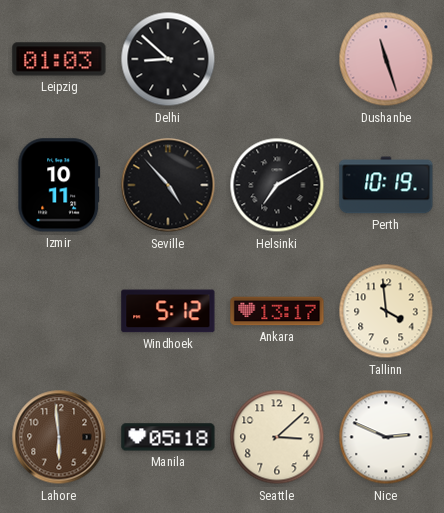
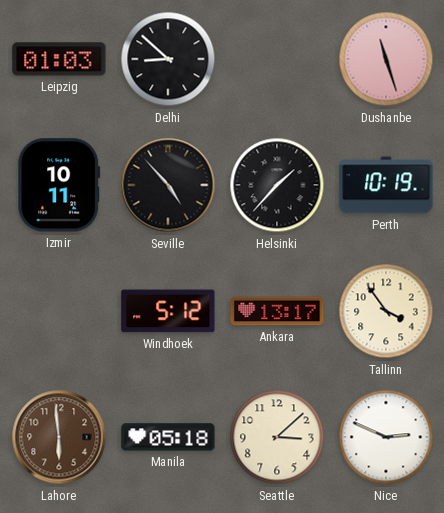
Helsinki: 7:10 -> 1:37 (277, 185)
Tallinn: 3:59 -> 3:54 (386, 311)
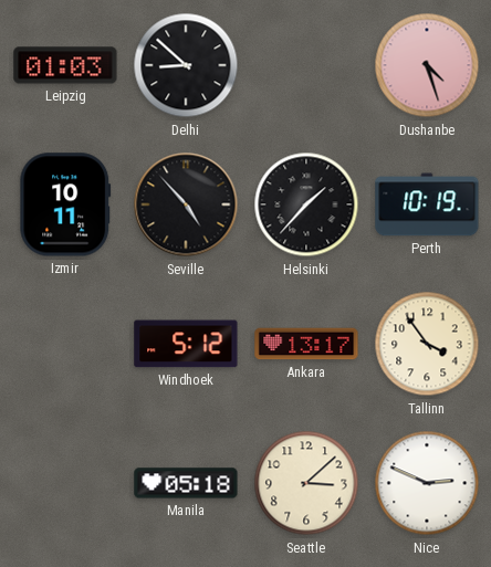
Dushanbe: 11:27 -> 4:27 (427, 65)
Lahore: 5:59 -> none (59, 437)
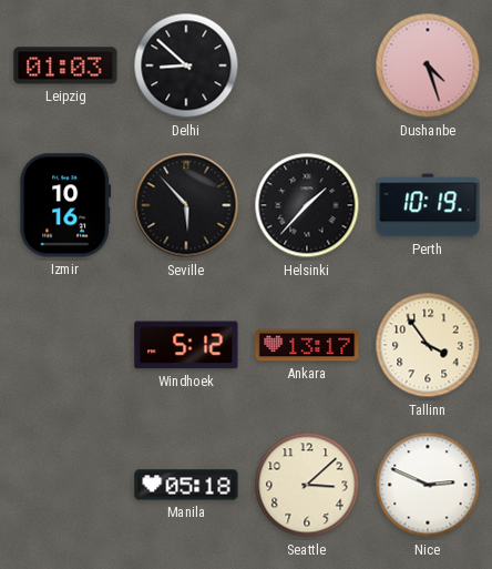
Izmir: 10:11 -> 10:16 (65, 205)
Seville: 4:53 -> 5:53 (186, 205)
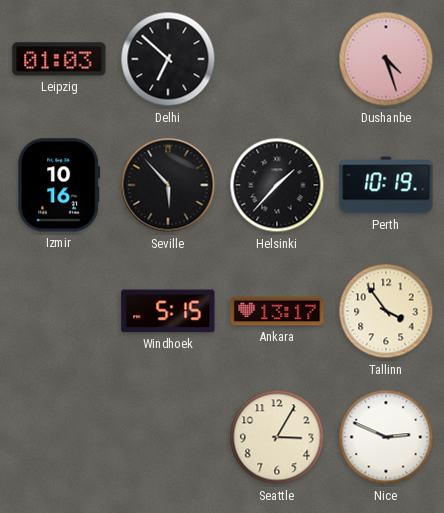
Delhi: 8:52 -> 6:52 (168, 59)
Windhoek: 5:12 -> 5:15 (168, 311)
Manila: 05:18 -> none (186, 485)
Seattle: 3:08 -> 3:05 (277, 437)
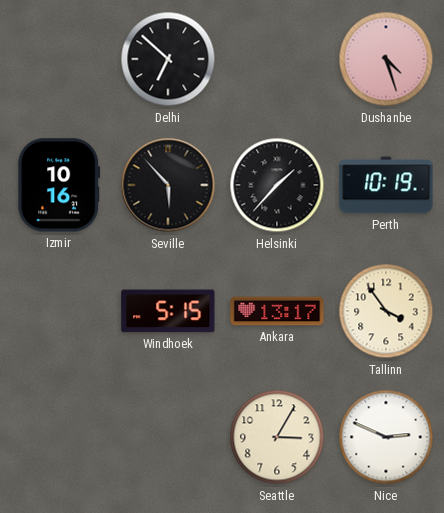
Leipzig: 01:03 -> none (59, 59)
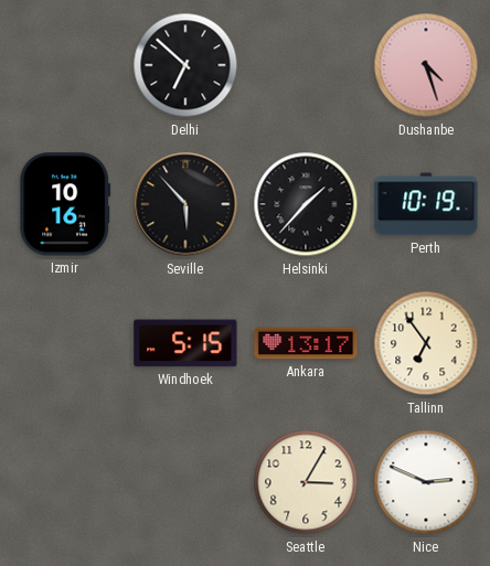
Tallinn: 3:54 -> 6:54 (426, 343)
